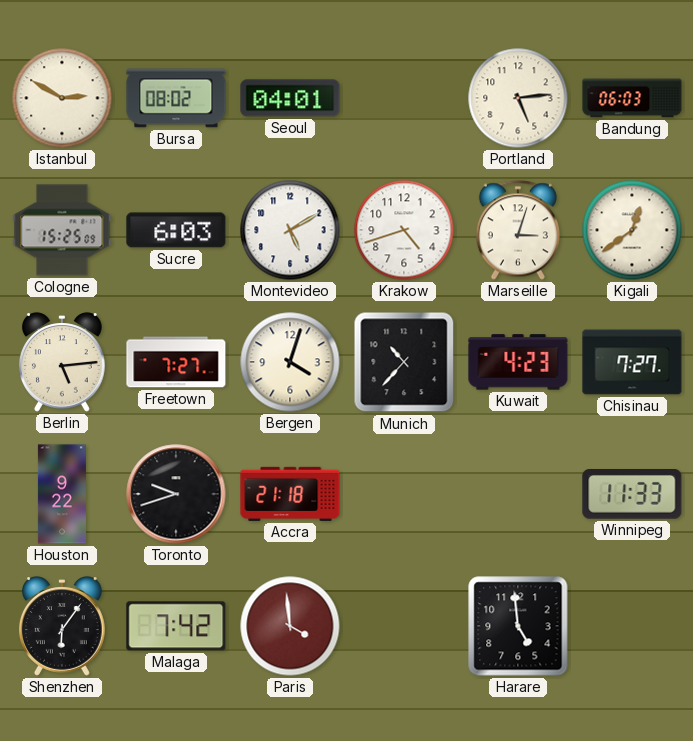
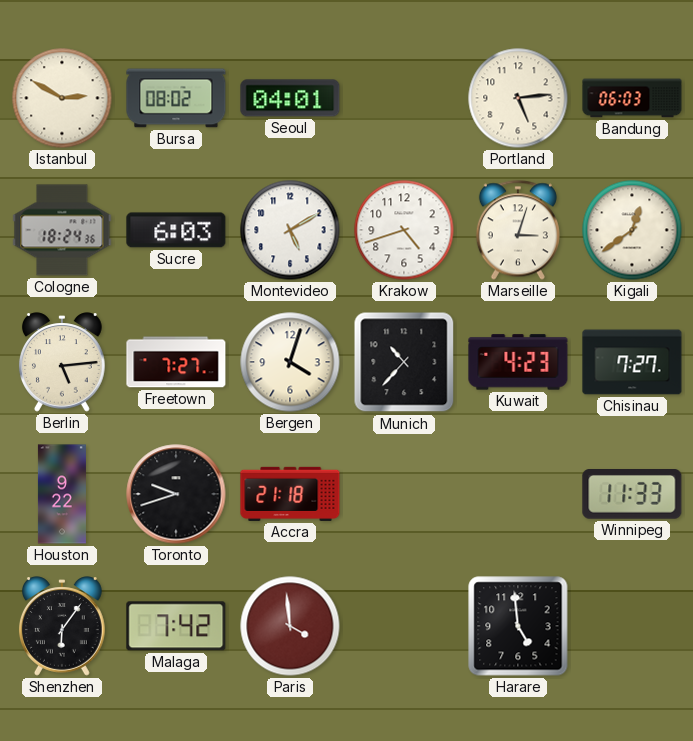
Cologne: 15:25 -> 18:24 (62, 230)
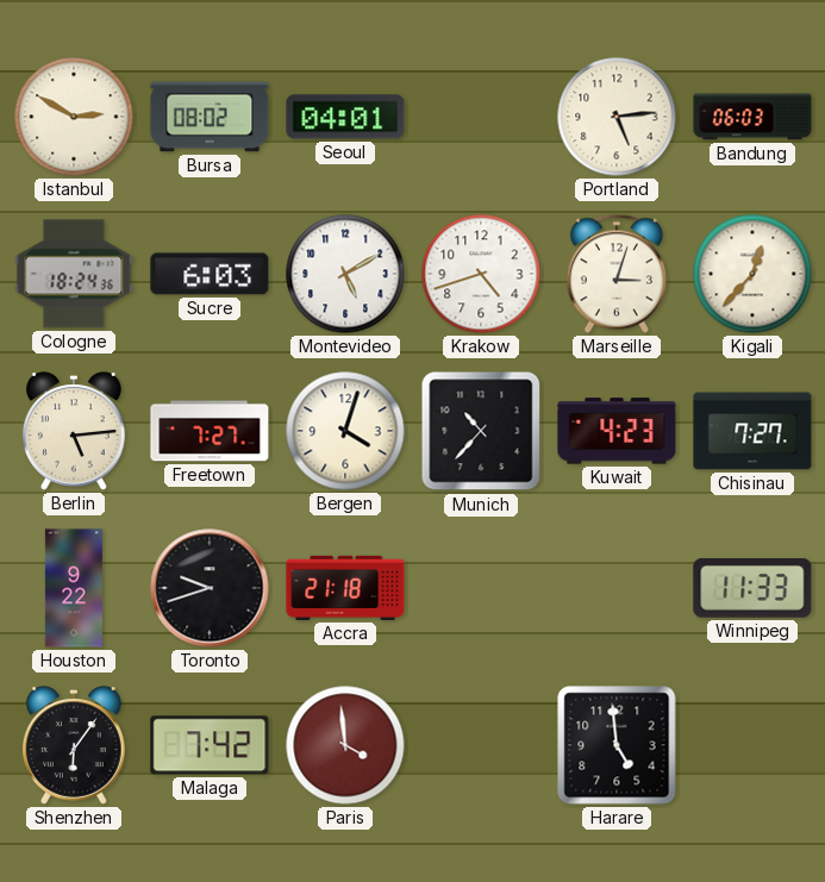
Kigali: 12:39 -> 12:37 (752, 274)
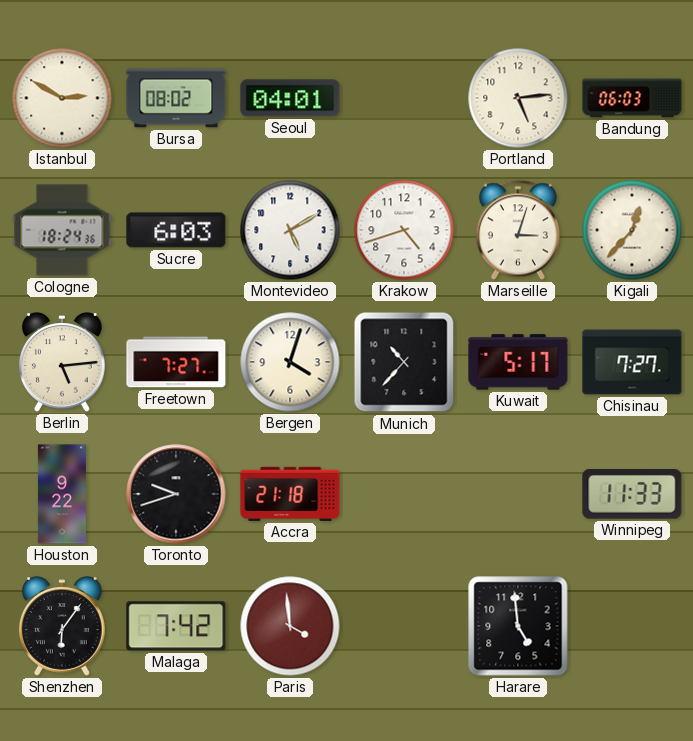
Kuwait: 4:23 -> 5:17 (518, 362)
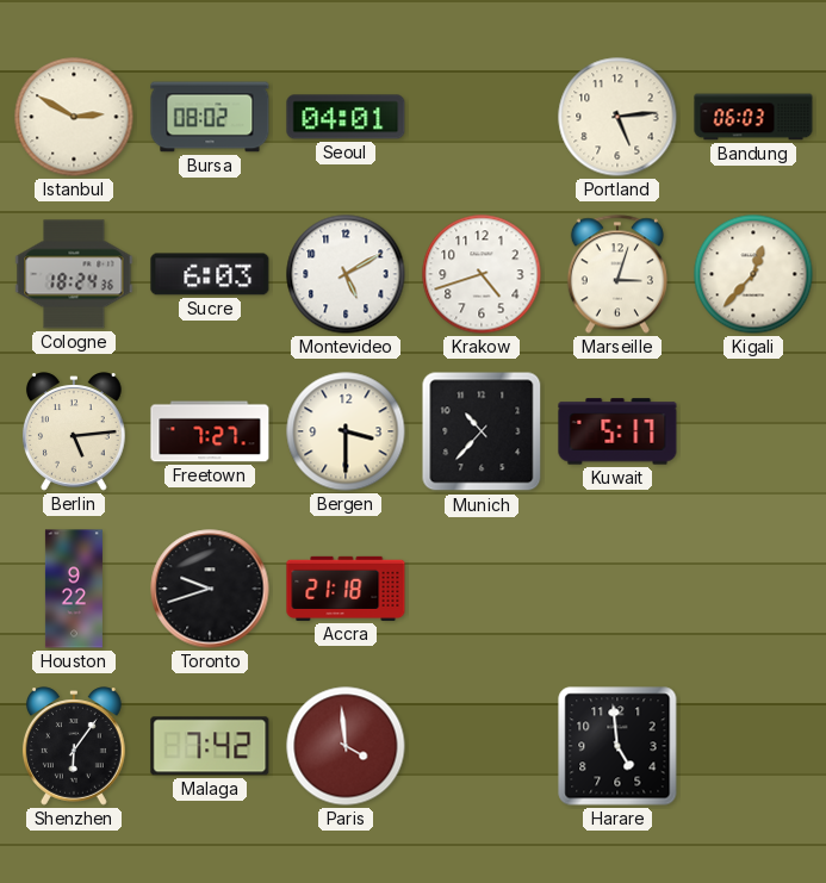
Bergen: 4:03 -> 3:30 (346, 431)
Chisinau: 7:27 -> none (632, 362)
Winnipeg: 11:33 -> none (632, 495)
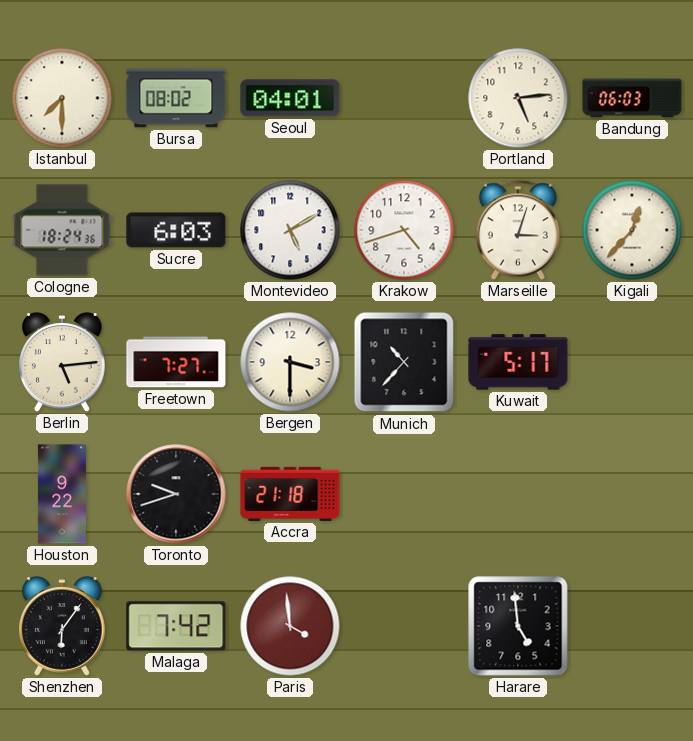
Istanbul: 2:50 -> 7:30 (62, 98)
